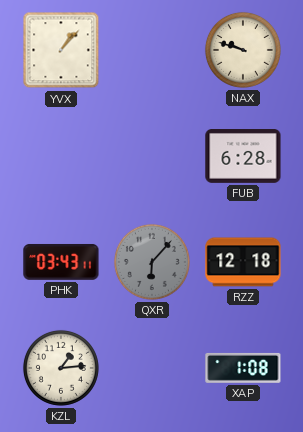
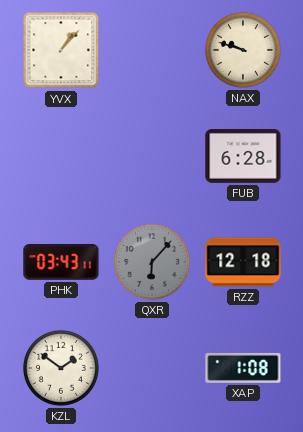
KZL: 1:14 -> 1:51 (61, 368)
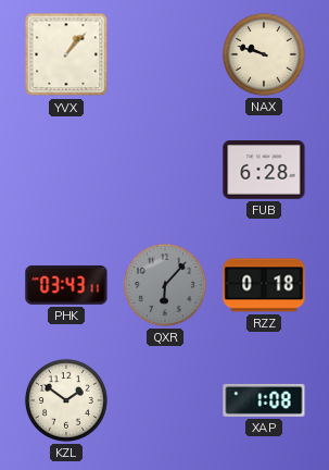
RZZ: 12:18 -> 0:18 (264, 285)
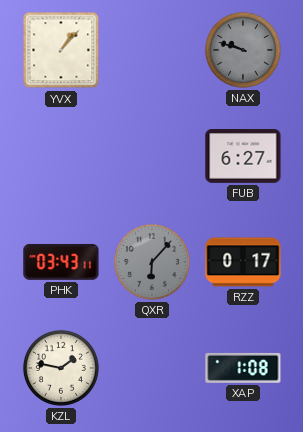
NAX dial: cream -> grey (243, 50)
FUB: 6:28 -> 6:27 (243, 157)
RZZ: 0:18 -> 0:17 (243, 262)
KZL: 1:51 -> 1:47 (61, 368)
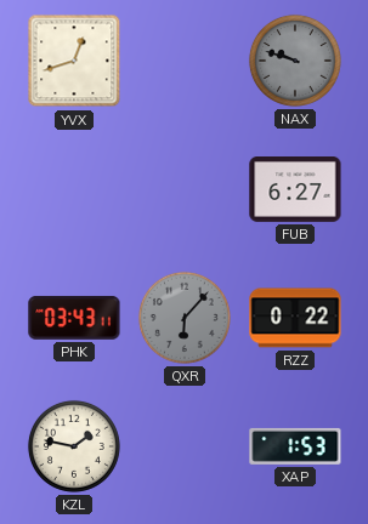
YVX: 1:07 -> 12:42 (74, 61)
RZZ: 0:17 -> 0:22 (295, 318)
XAP: 1:08 -> 1:53 (295, 446)
